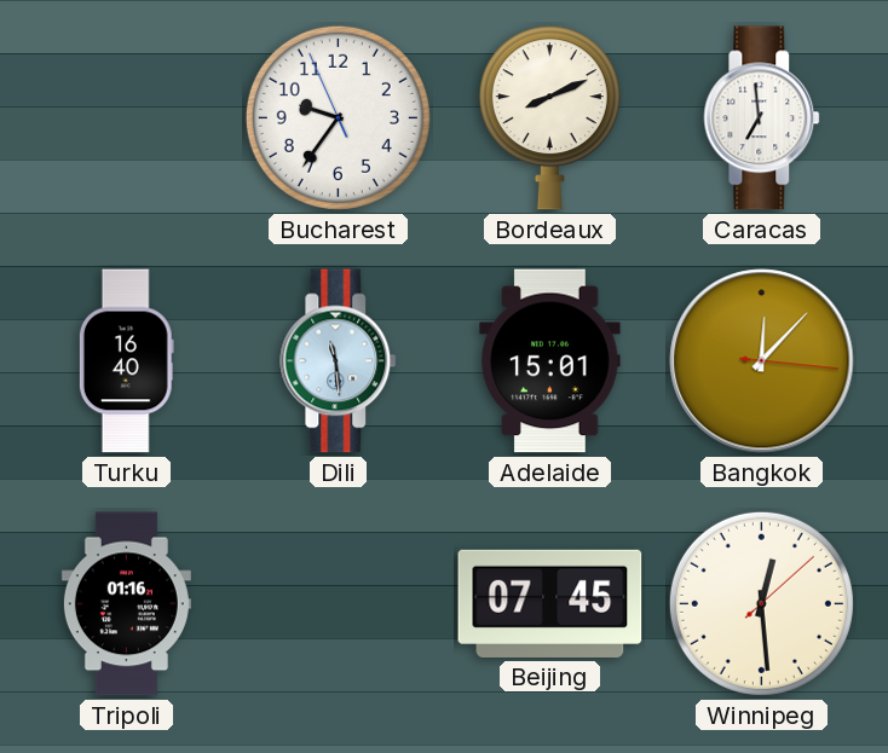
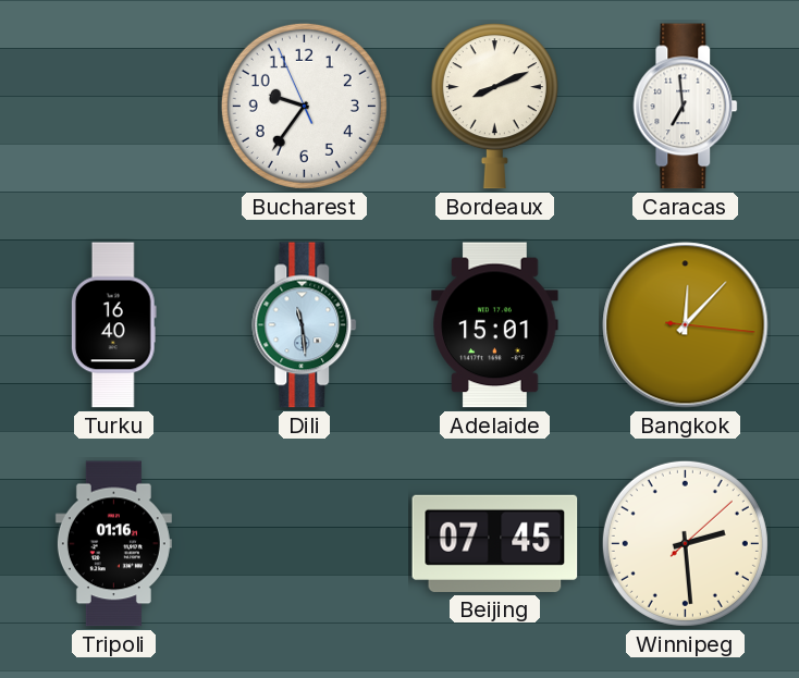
Winnipeg: 12:29 -> 2:29 (685, 543)
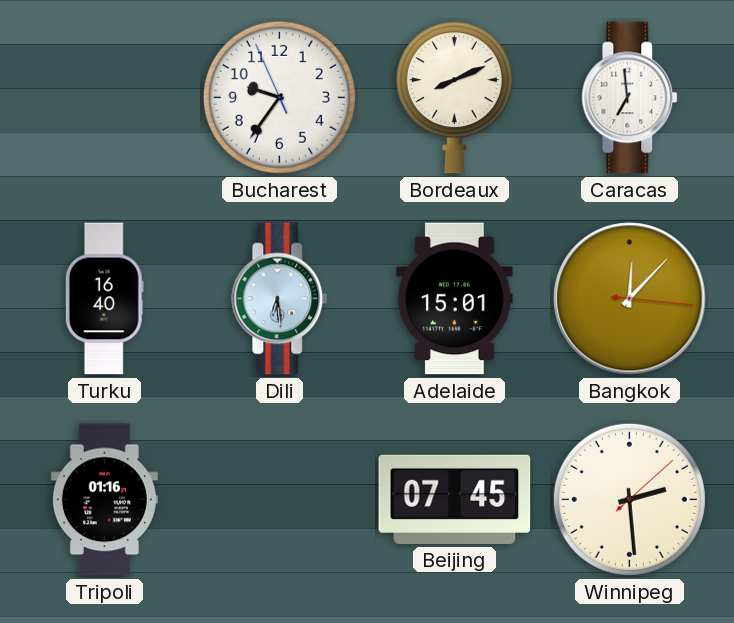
Dili: 11:29 -> 6:29 (280, 299)
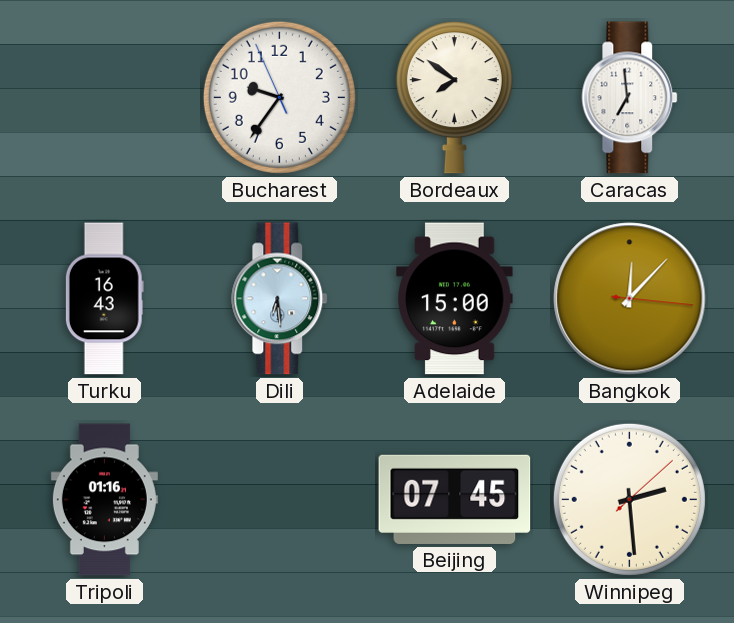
Bordeaux: 8:11 -> 7:51 (454, 98)
Turku: 16:40 -> 16:43 (104, 299)
Adelaide: 15:01 -> 15:00 (455, 299)
